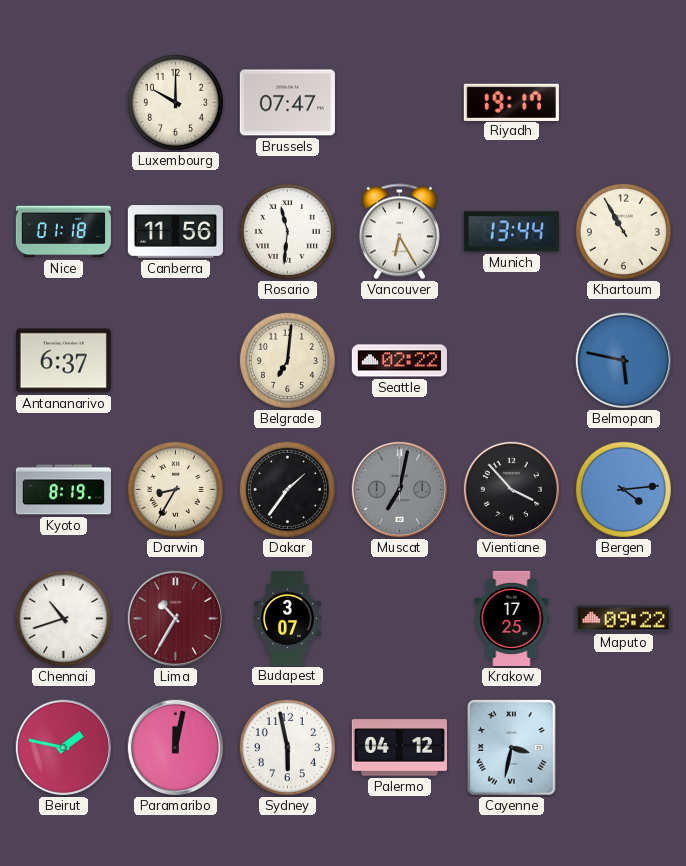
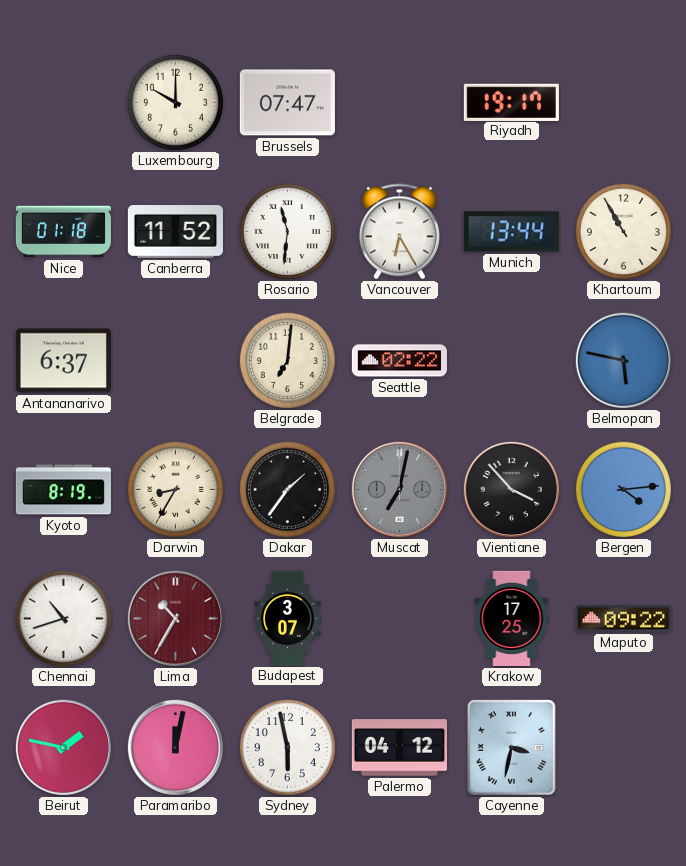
Canberra: 11:56 -> 11:52 (175, 232)
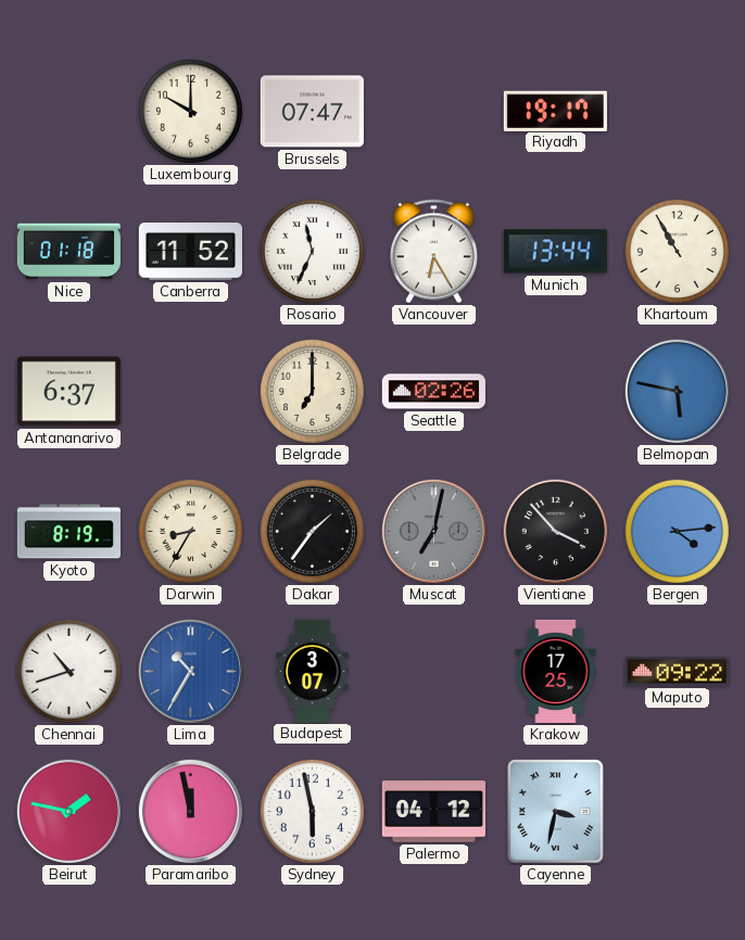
Rosario: 11:31 -> 11:34 (312, 251)
Belgrade: 7:01 -> 7:00 (312, 391)
Seattle: 02:22 -> 02:26 (433, 392)
Lima dial: burgundy -> blue (190, 671)
Paramaribo: 12:02 -> 11:58 (190, 811)
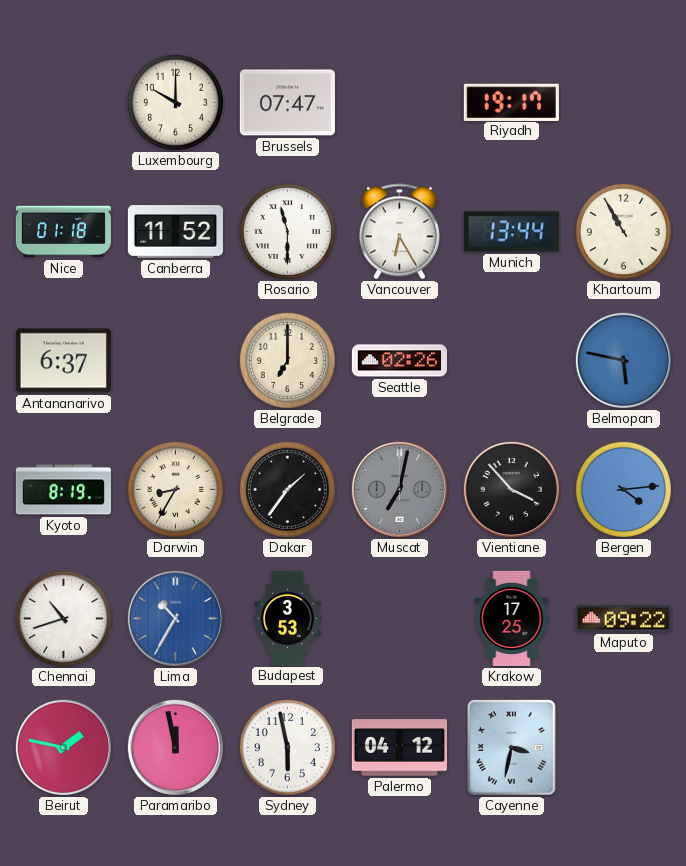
Rosario: 11:34 -> 11:30 (287, 231)
Budapest: 3:07 -> 3:53 (288, 618)
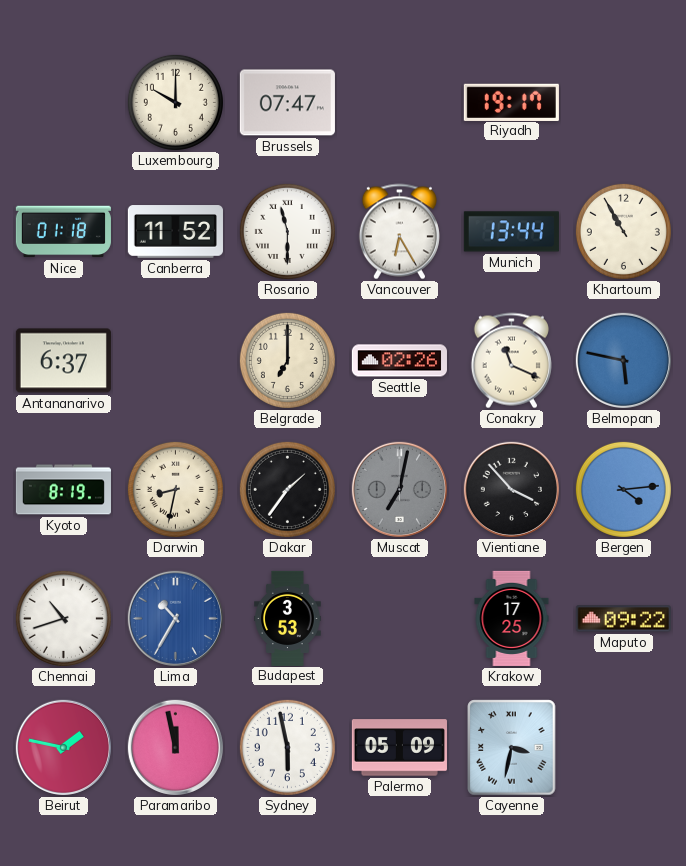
Conakry: none -> 11:19 (511, 361)
Darwin: 8:35 -> 8:32 (175, 489)
Palermo: 04:12 -> 05:09 (399, 748)
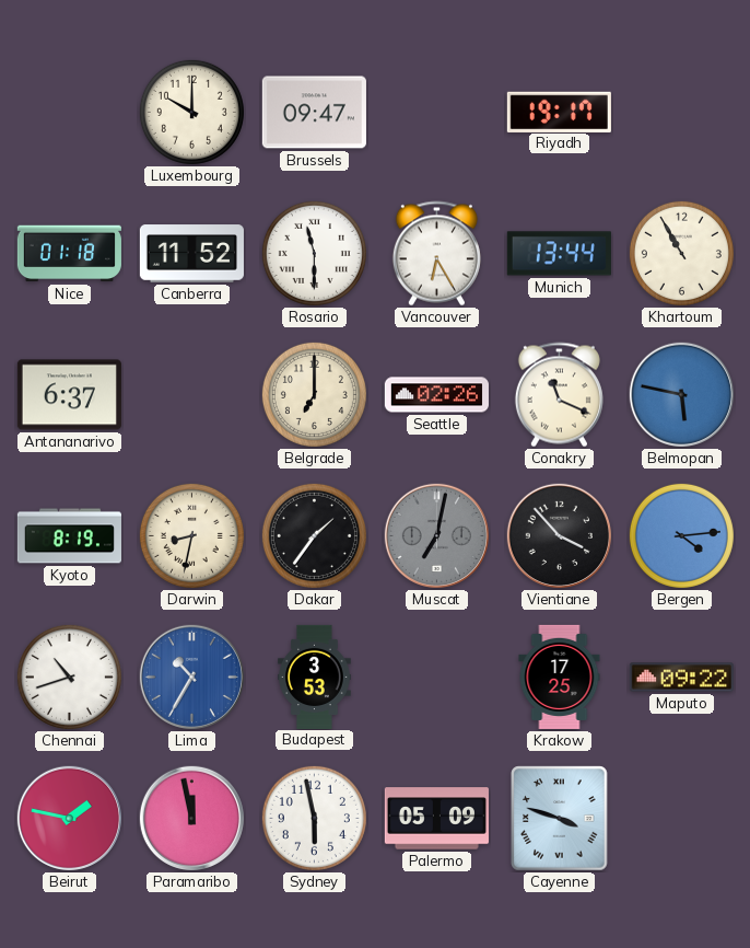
Brussels: 07:47 -> 09:47 (314, 113)
Cayenne: 3:32 -> 3:48 (560, 819)
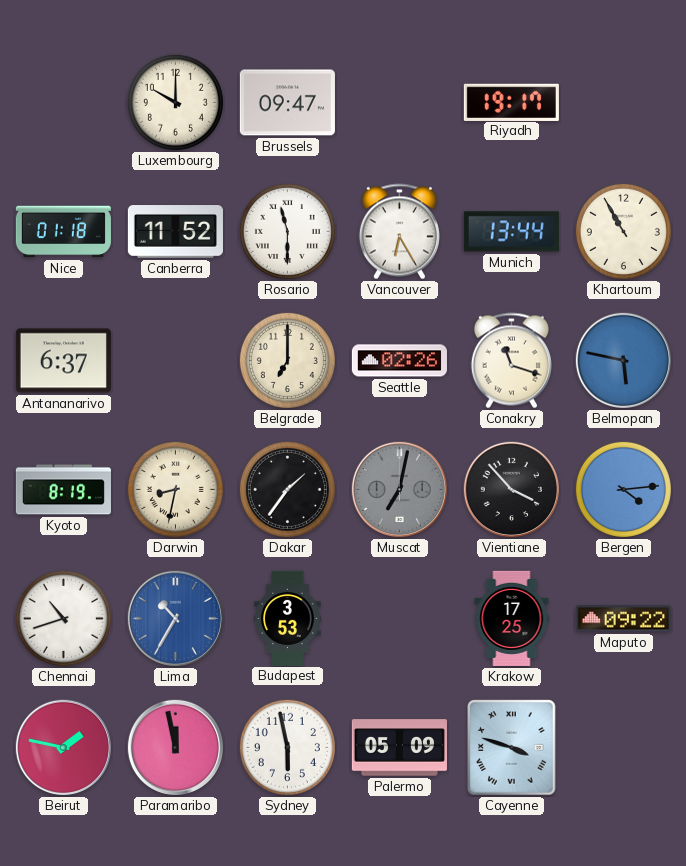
Conakry: 11:19 -> 11:18 (511, 361)
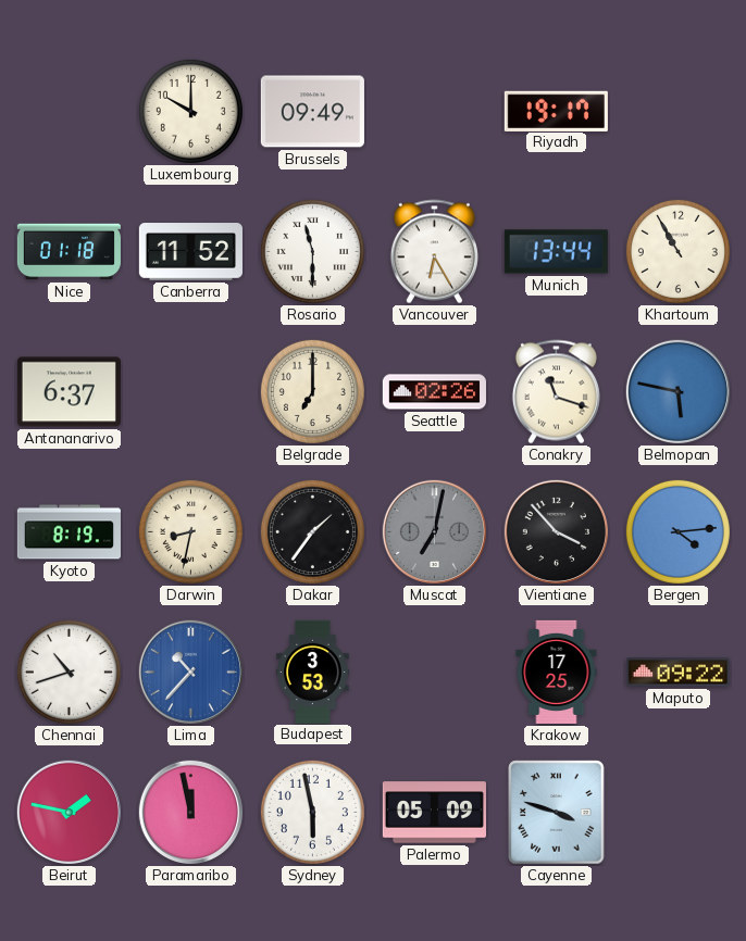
Brussels: 09:47 -> 09:49 (312, 112)
Lima: 10:35 -> 10:37 (190, 672)
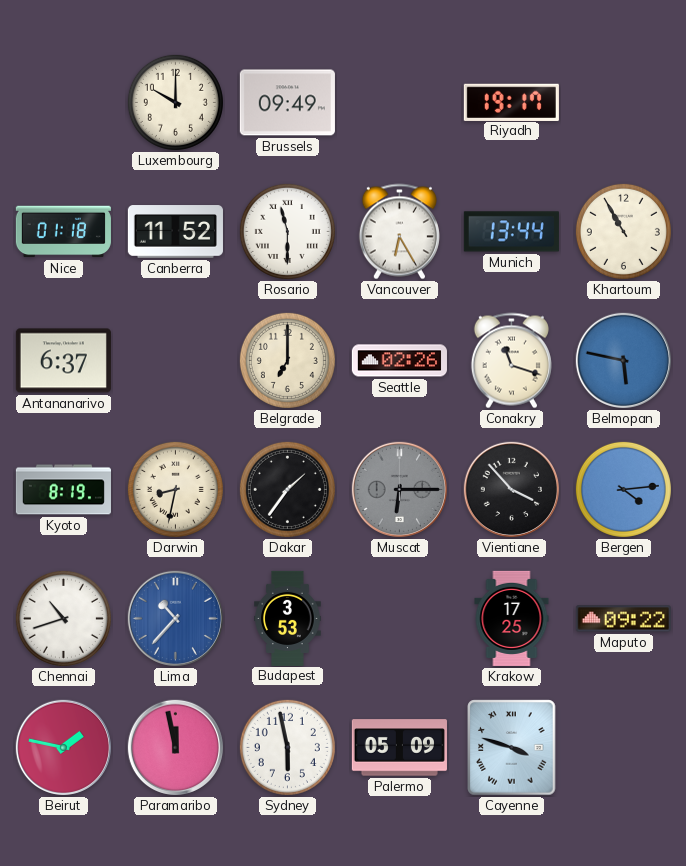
Muscat: 7:02 -> 6:15 (399, 489)
